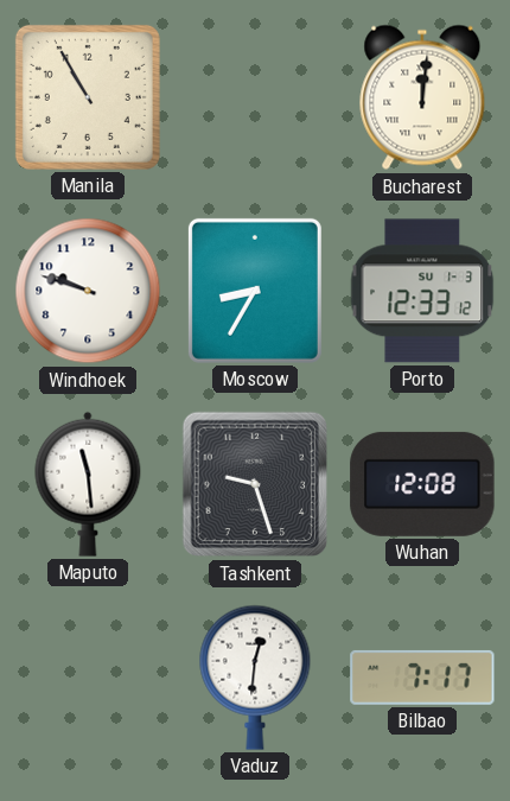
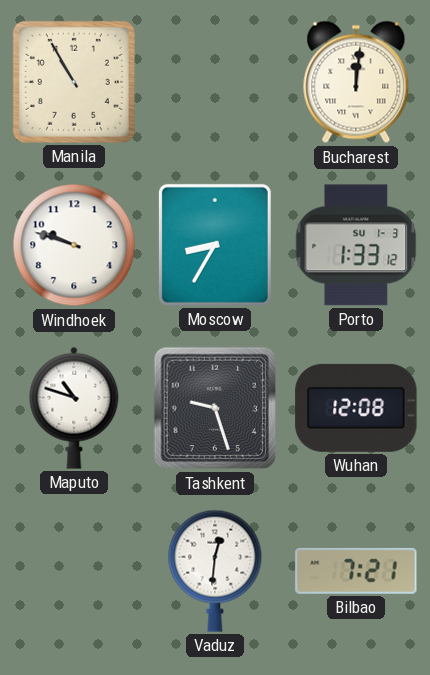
Porto: 12:33 -> 1:33 (356, 245)
Maputo: 11:29 -> 10:48 (74, 408)
Bilbao: 7:17 -> 7:21 (356, 571)
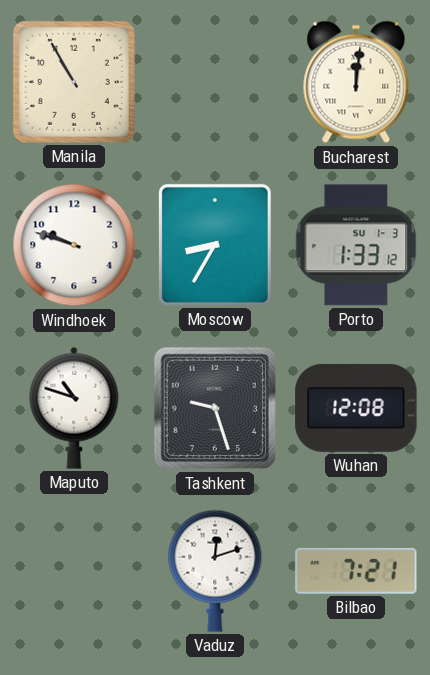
Vaduz: 12:31 -> 12:12 (215, 571)
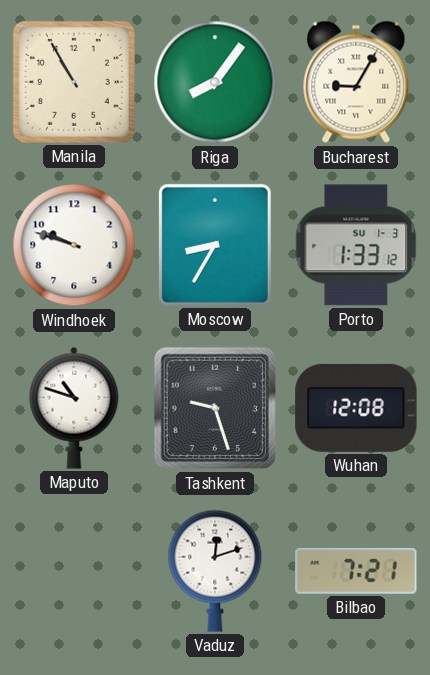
Riga: none -> 8:06 (215, 82)
Bucharest: 12:01 -> 9:05 (356, 82)
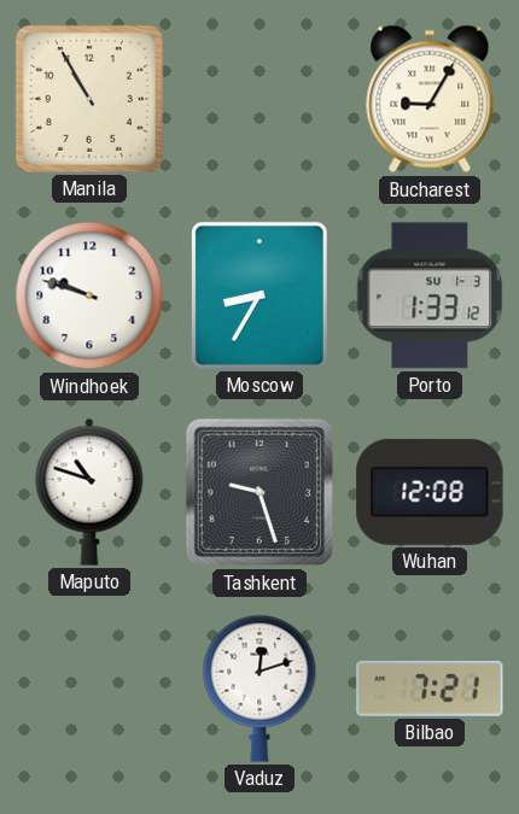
Riga: 8:06 -> none (215, 82)
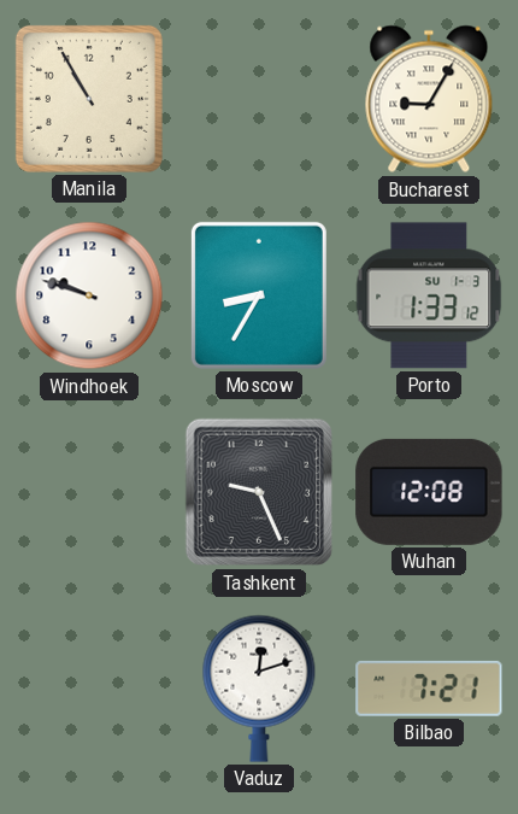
Maputo: 10:48 -> none (89, 492)
Tashkent: 9:27 -> 9:26 (259, 492)
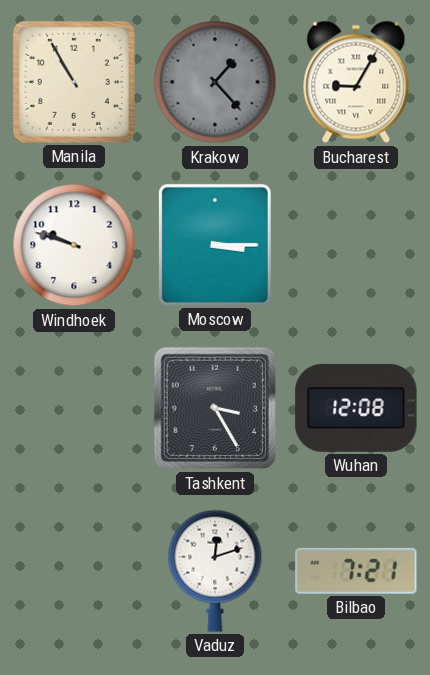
Krakow: none -> 1:23 (215, 82)
Moscow: 8:35 -> 3:15 (215, 245)
Porto: 1:33 -> none (429, 295)
Tashkent: 9:26 -> 3:25 (215, 408)
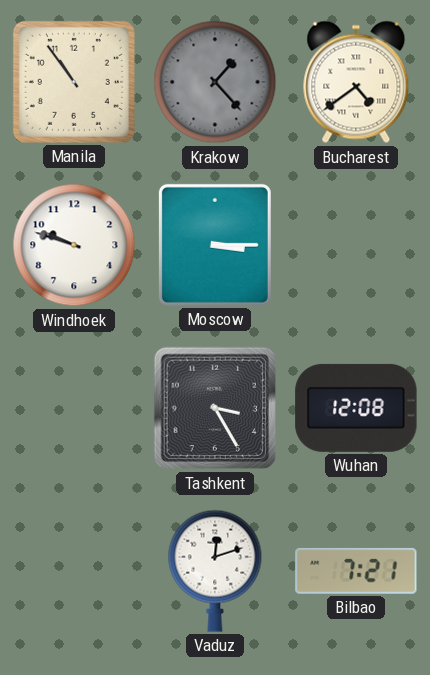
Manila: 10:55 -> 10:54 (74, 82)
Bucharest: 9:05 -> 4:39 (356, 82)
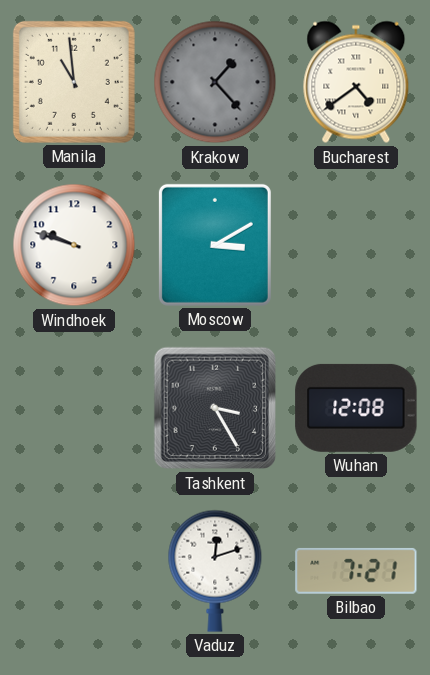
Manila: 10:54 -> 10:59 (74, 82)
Moscow: 3:15 -> 3:10 (215, 245)
